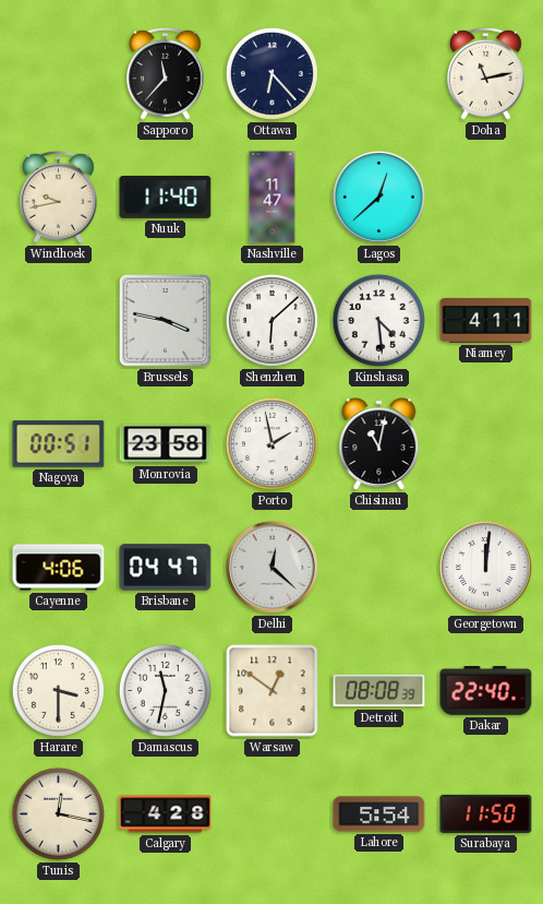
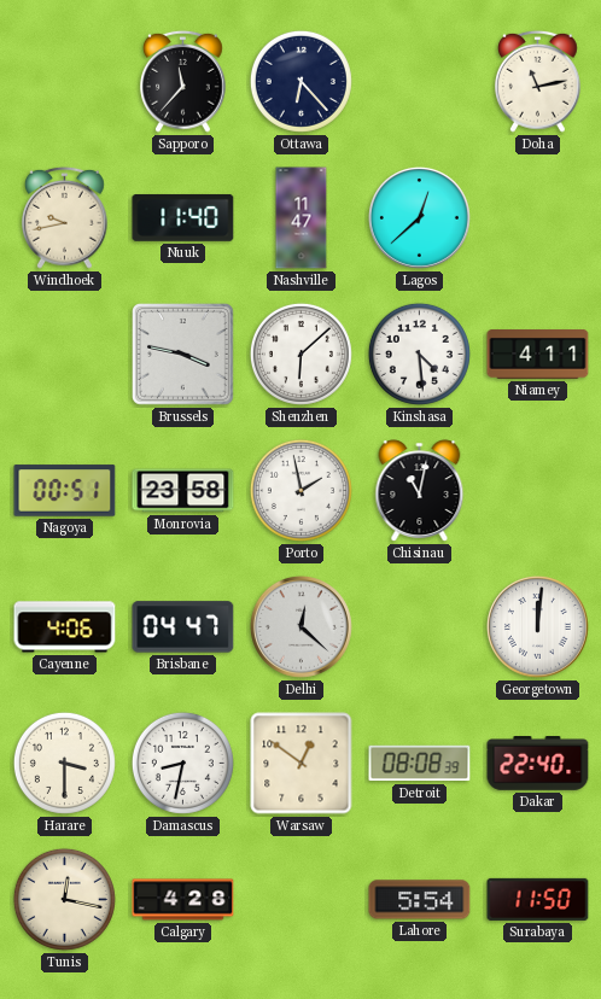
Damascus: 11:32 -> 8:32 (182, 763)
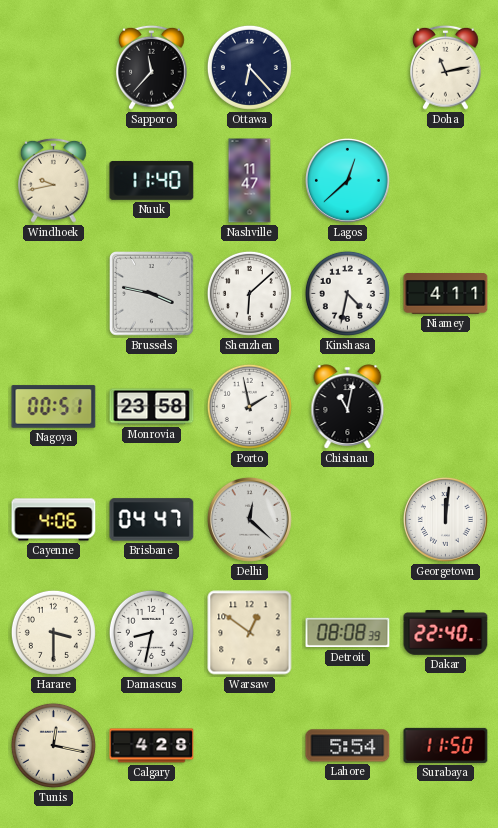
Kinshasa: 4:29 -> 4:32 (347, 293)
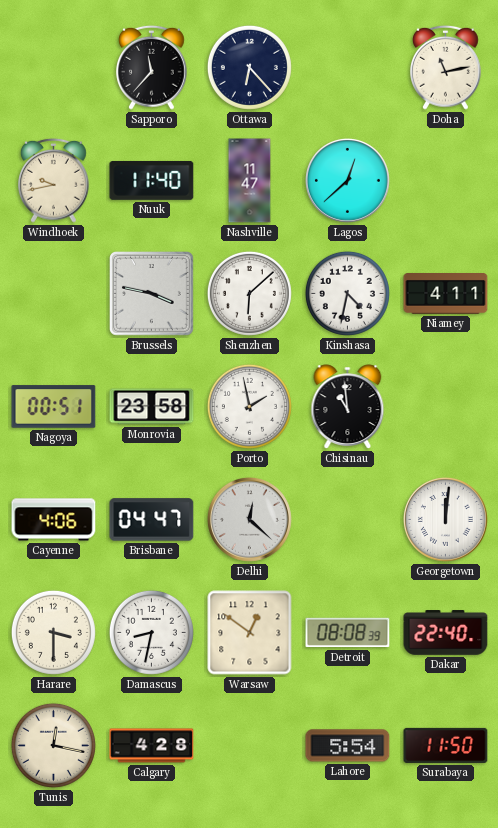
Chisinau: 11:02 -> 10:59 (348, 407)
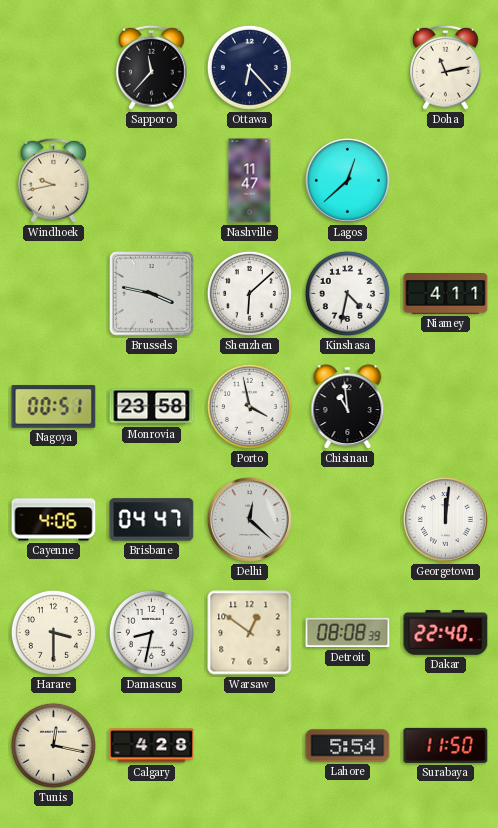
Nuuk: 11:40 -> none (152, 180)
Porto: 1:58 -> 3:58 (249, 406)
